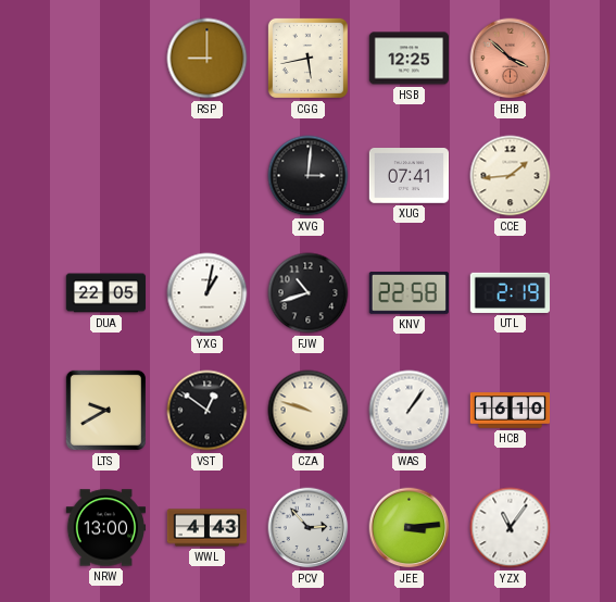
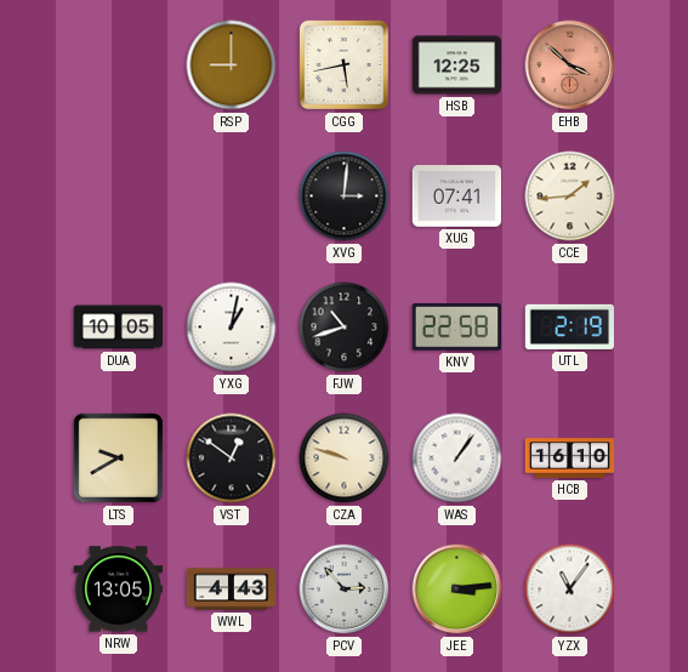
DUA: 22:05 -> 10:05 (119, 328)
NRW: 13:00 -> 13:05 (119, 590)
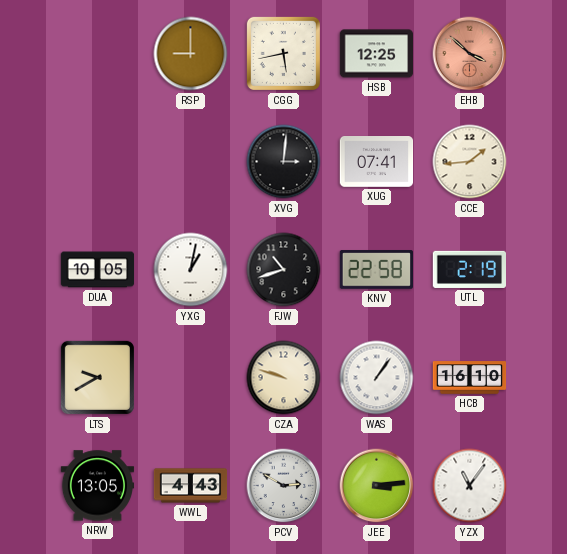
VST: 12:51 -> none (232, 459)
PCV: 2:53 -> 2:50 (284, 486)
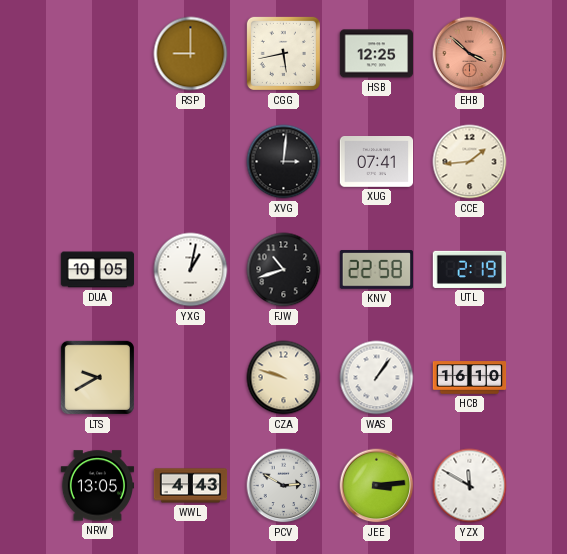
YZX: 11:06 -> 11:50 (470, 486)
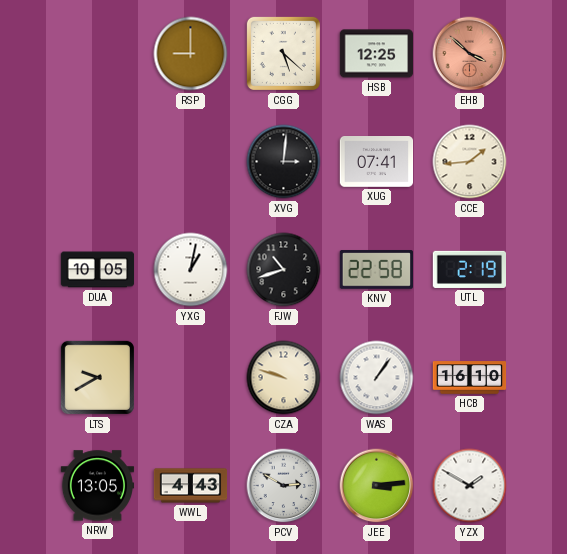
CGG: 5:43 -> 5:22 (283, 53)
YZX: 11:50 -> 1:50 (470, 486)
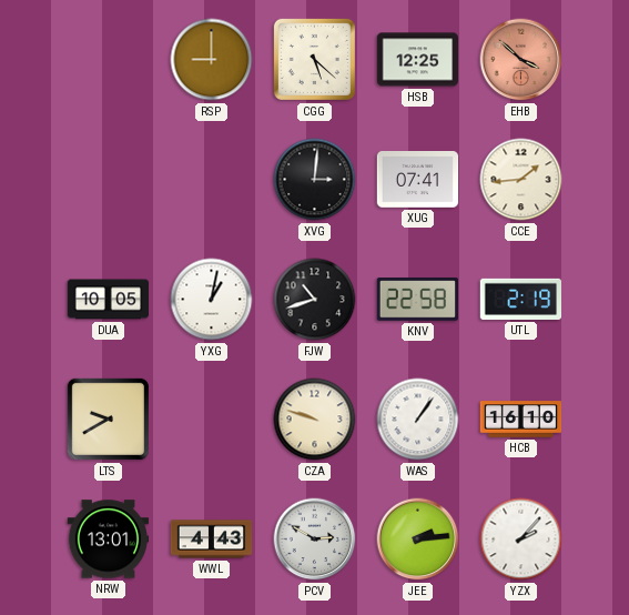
NRW: 13:05 -> 13:01 (109, 540)
JEE: 3:14 -> 2:14 (418, 540)
YZX: 1:50 -> 2:07 (521, 540)
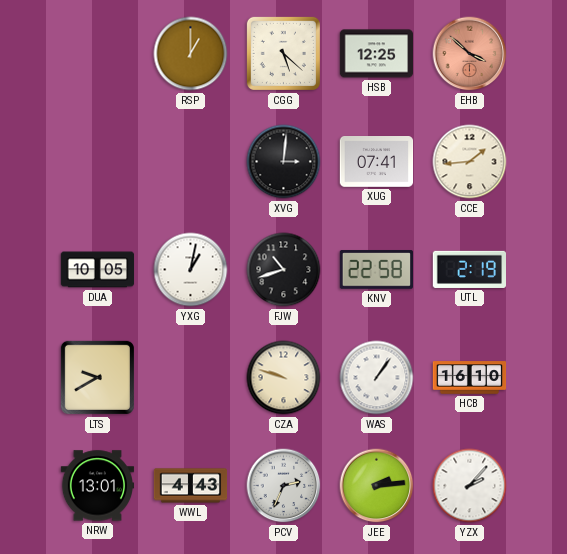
RSP: 9:00 -> 1:00 (191, 54)
PCV: 2:50 -> 2:34 (284, 486)
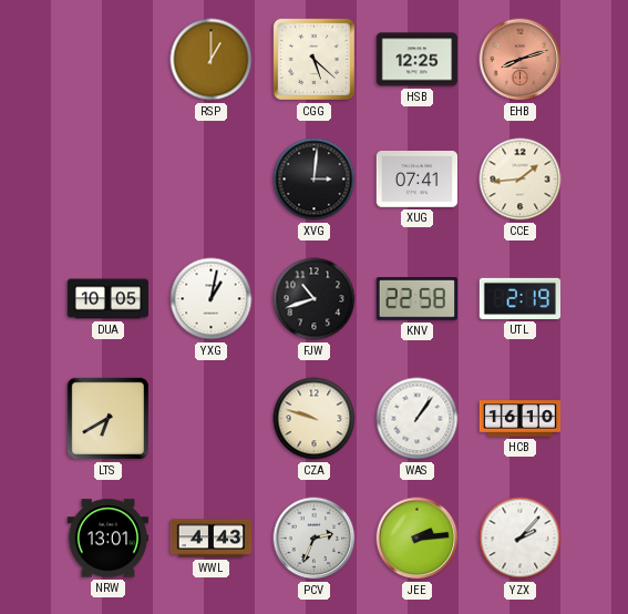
EHB: 3:52 -> 8:12 (521, 60)
LTS: 9:40 -> 6:40 (107, 418)
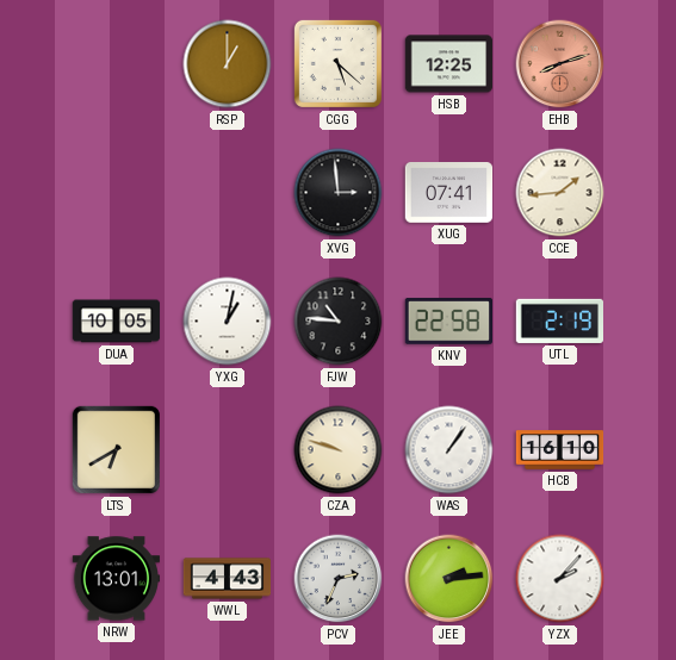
XVG: 3:01 -> 2:59 (339, 193)
FJW: 10:42 -> 10:46 (339, 322)
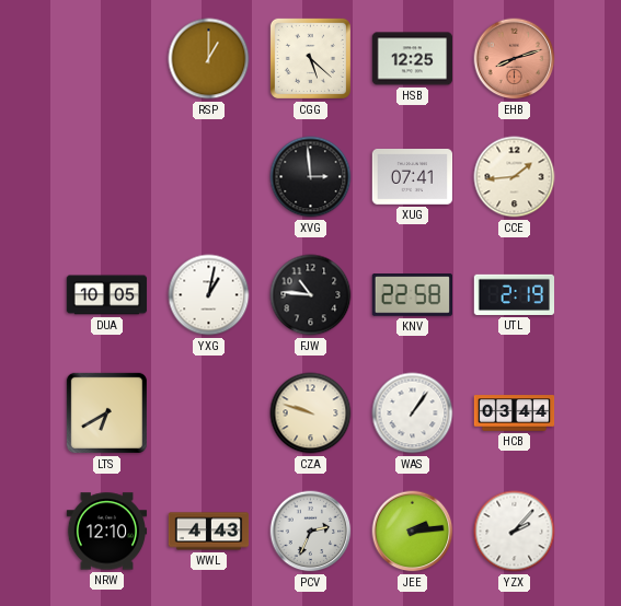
HCB: 16:10 -> 03:44 (515, 413)
NRW: 13:01 -> 12:10 (107, 532)
